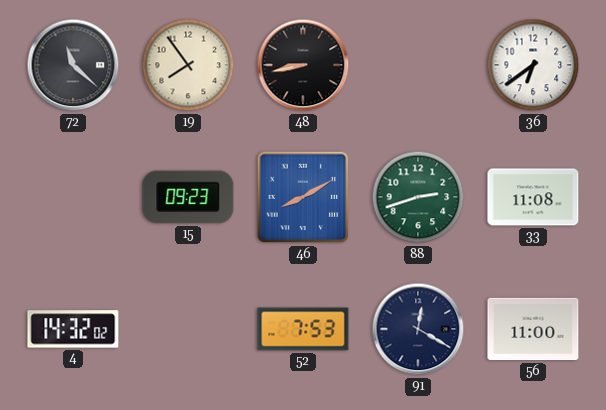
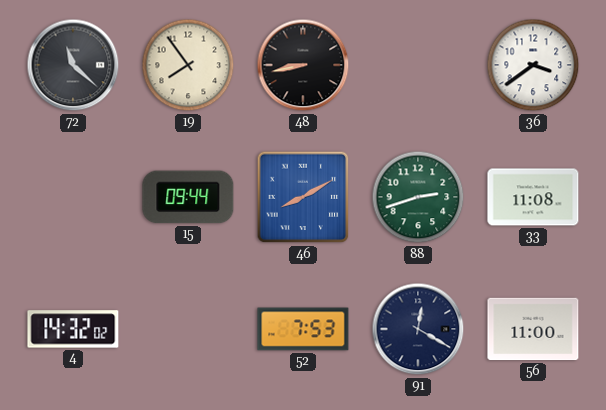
36: 6:39 -> 3:39 (533, 65)
15: 09:23 -> 09:44 (188, 197)
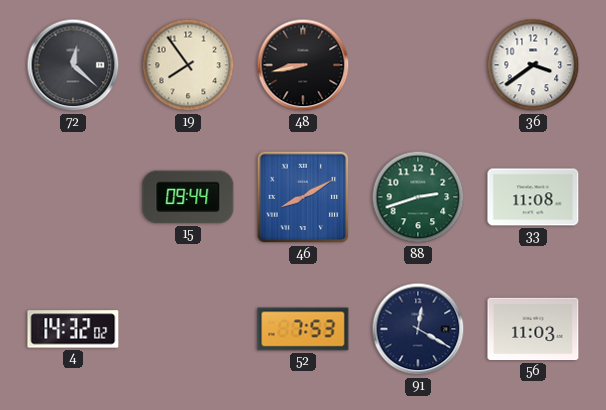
72: 11:22 -> 12:22 (73, 65)
56: 11:00 -> 11:03 (533, 329)
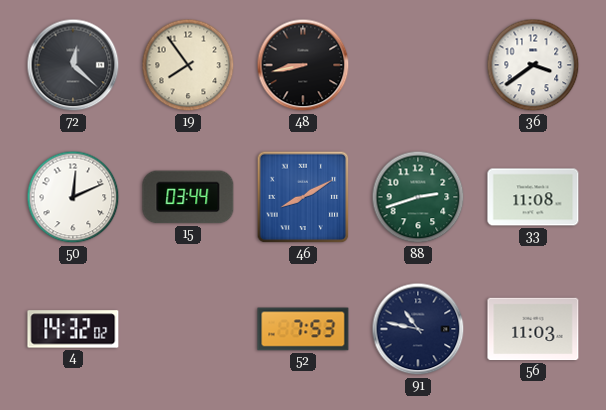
50: none -> 12:11 (73, 197)
15: 09:44 -> 03:44 (188, 197)
91: 12:20 -> 10:47 (418, 329)
